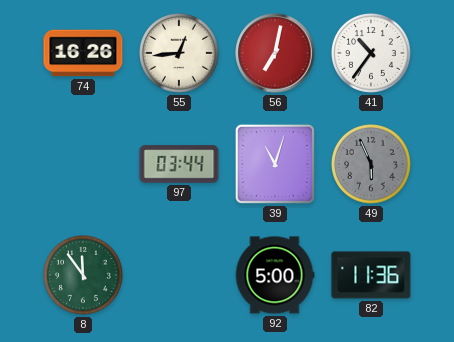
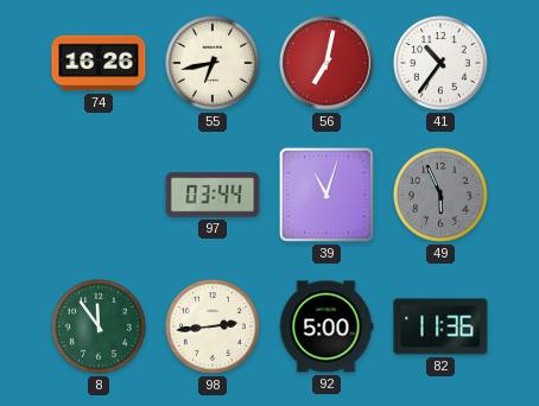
55: 12:44 -> 6:43 (214, 64)
98: none -> 2:44 (214, 328)
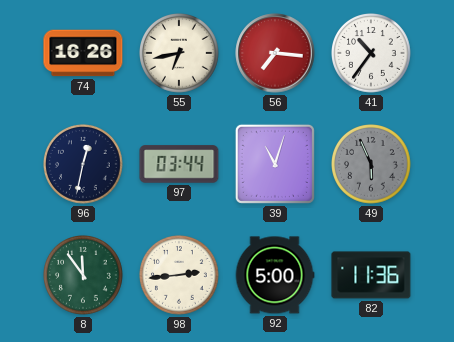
56: 7:02 -> 7:16 (275, 53)
96: none -> 12:32 (84, 165)
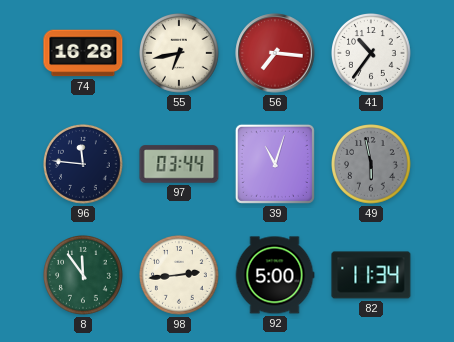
74: 16:26 -> 16:28 (83, 53)
96: 12:32 -> 11:46 (84, 165)
49: 5:56 -> 5:58 (372, 165)
82: 11:36 -> 11:34 (371, 275)
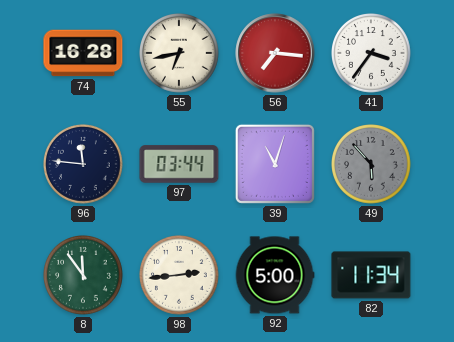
41: 10:36 -> 3:36 (372, 54)
49: 5:58 -> 5:53 (372, 165)
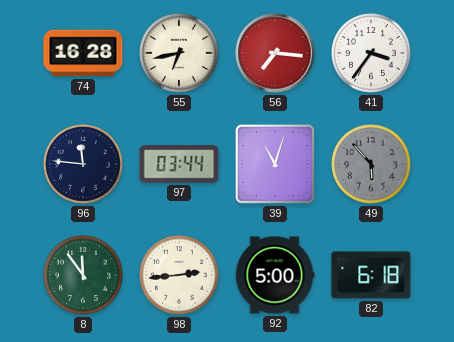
82: 11:34 -> 6:18 (371, 275)
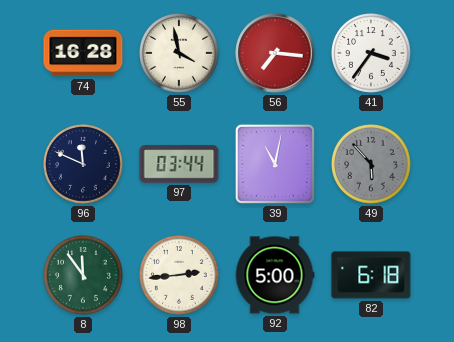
55: 6:43 -> 3:58 (180, 54)
96: 11:46 -> 11:49 (84, 165)
39: 11:03 -> 11:02 (275, 164)
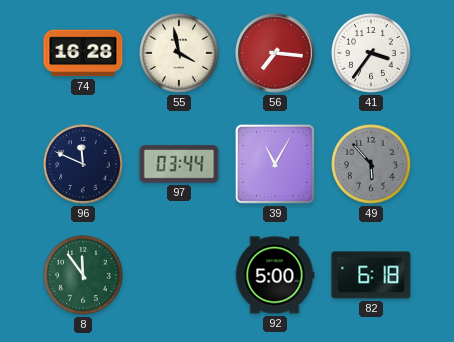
39: 11:02 -> 11:05 (275, 164)
98: 2:44 -> none (180, 276)
